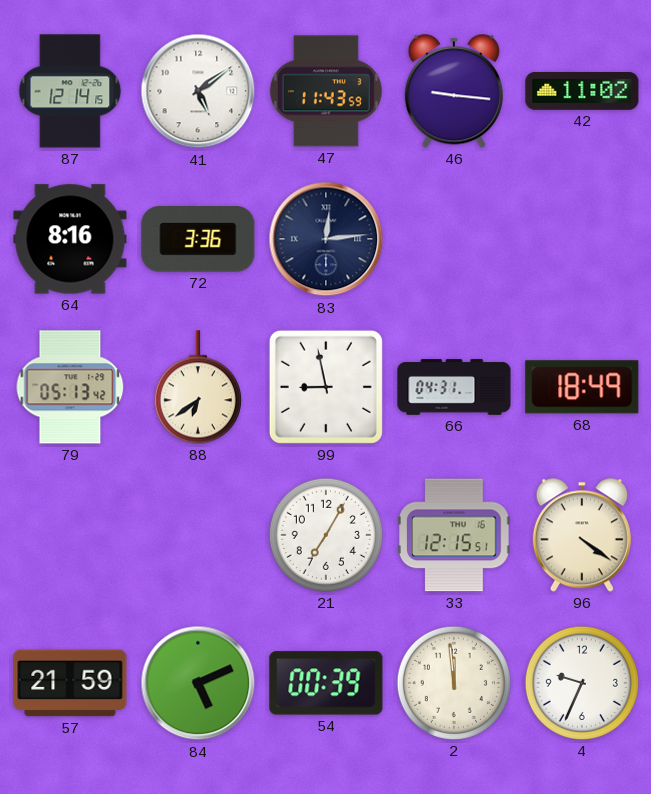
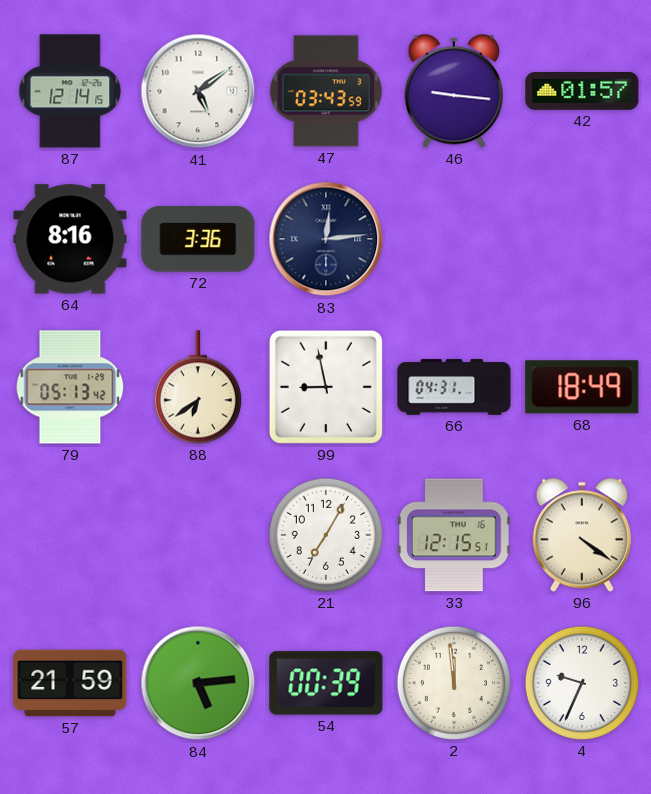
47: 11:43 -> 03:43 (326, 91)
42: 11:02 -> 01:57 (582, 91)
84: 5:11 -> 5:14 (198, 683)
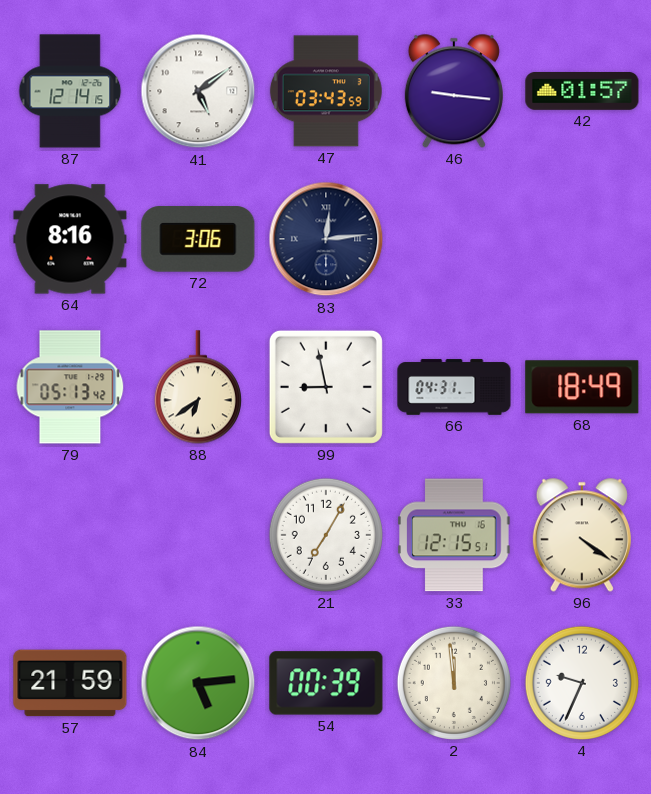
72: 3:36 -> 3:06 (198, 239)
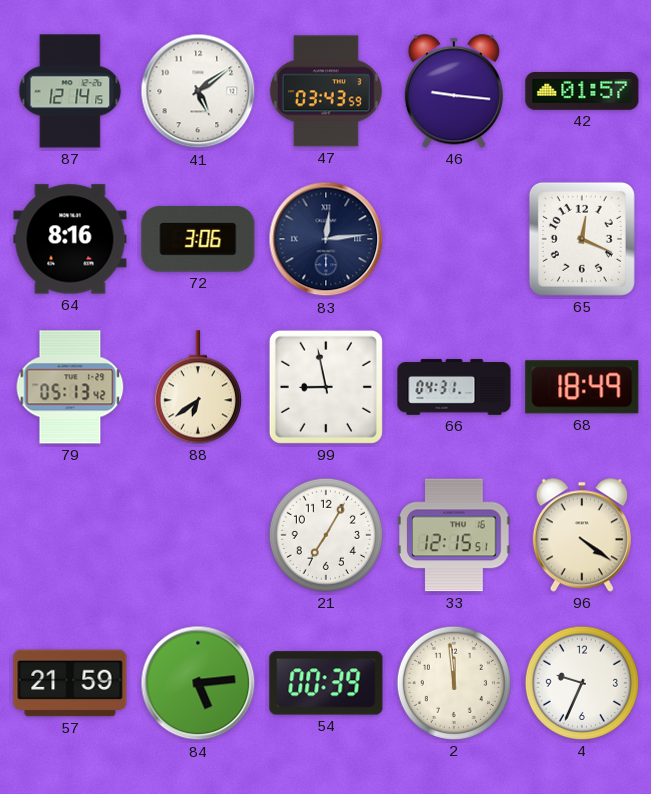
65: none -> 12:19 (582, 239)
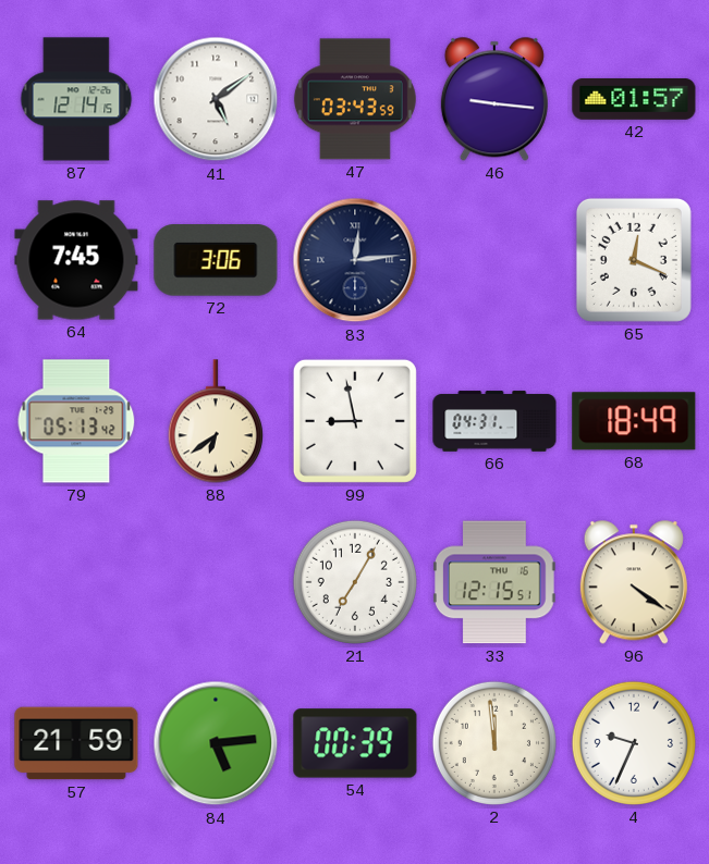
64: 8:16 -> 7:45 (76, 260)
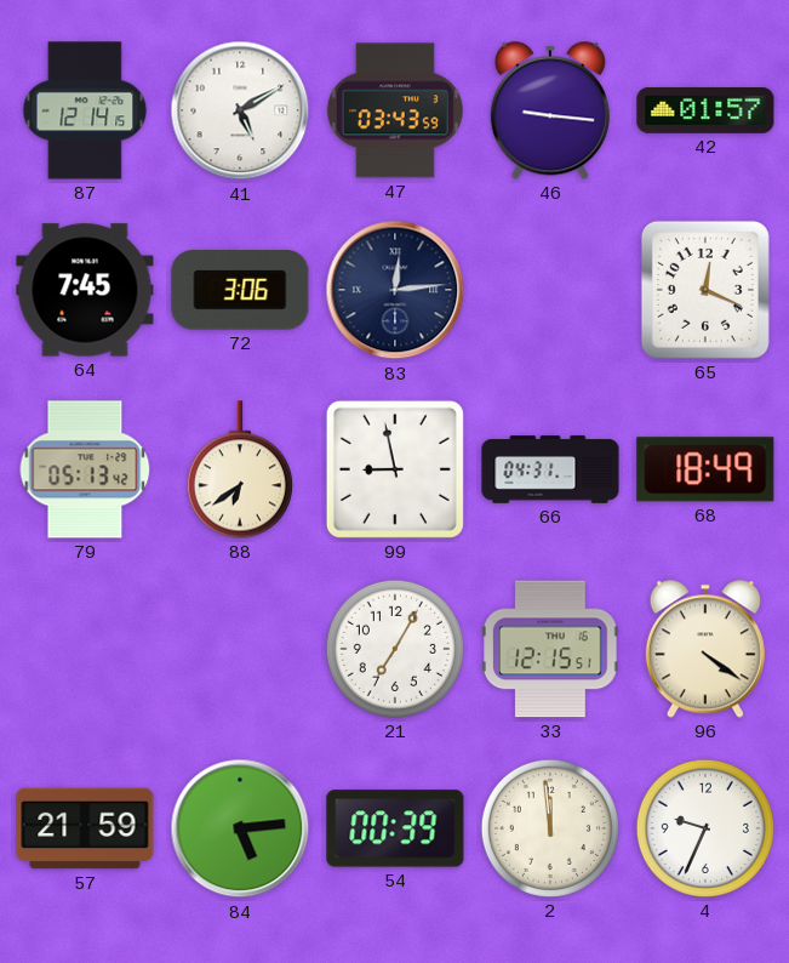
41: 5:09 -> 5:10 (240, 110)
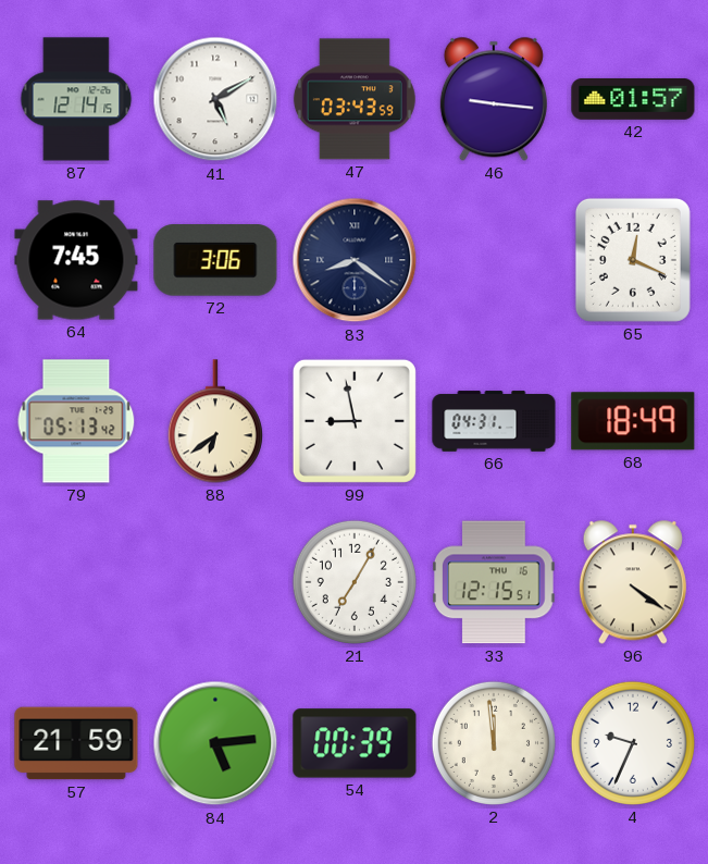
83: 12:14 -> 8:21 (355, 260)
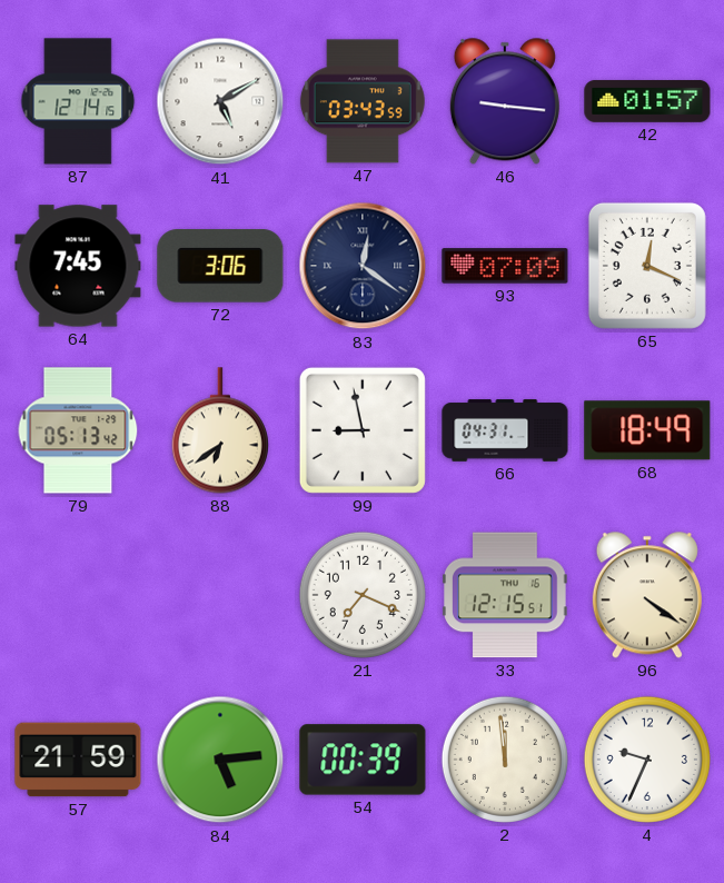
83: 8:21 -> 12:21 (363, 266)
93: none -> 07:09 (505, 266)
21: 7:05 -> 7:19 (363, 595)
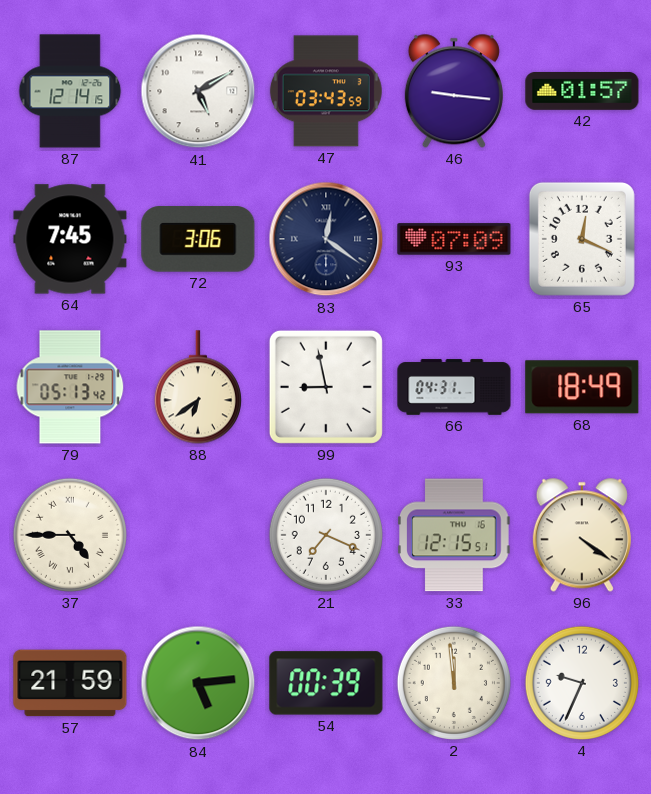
37: none -> 4:45 (70, 535)
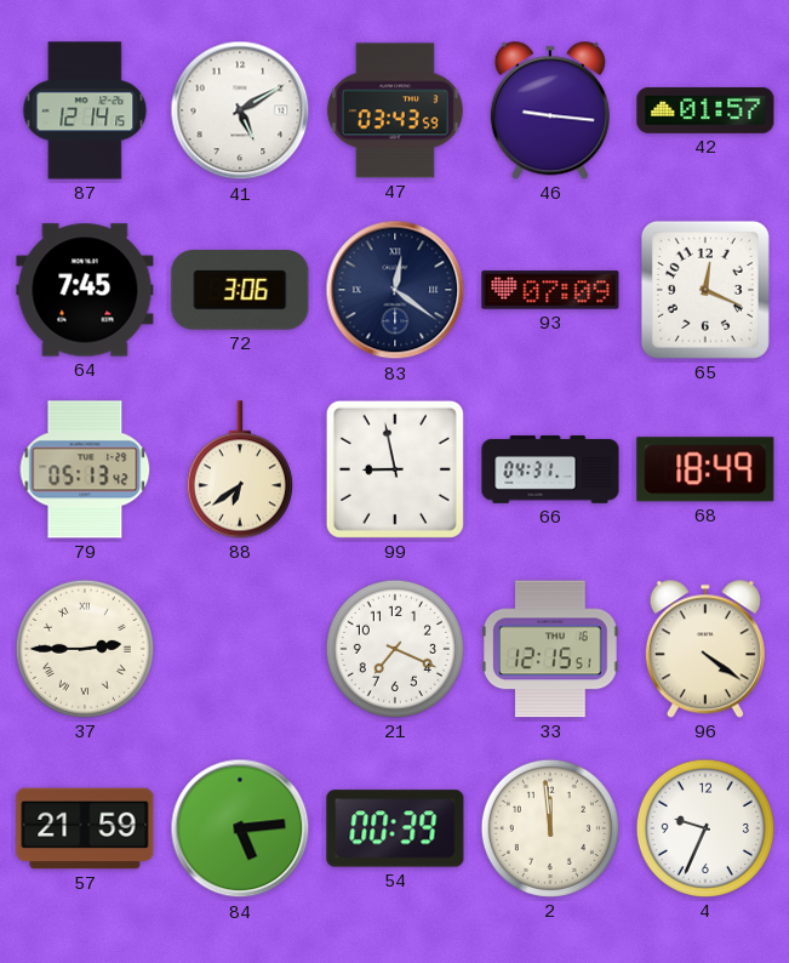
37: 4:45 -> 2:45 (85, 649)
